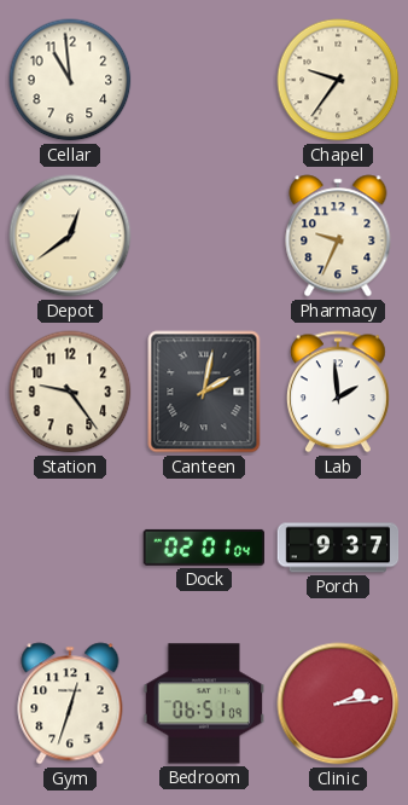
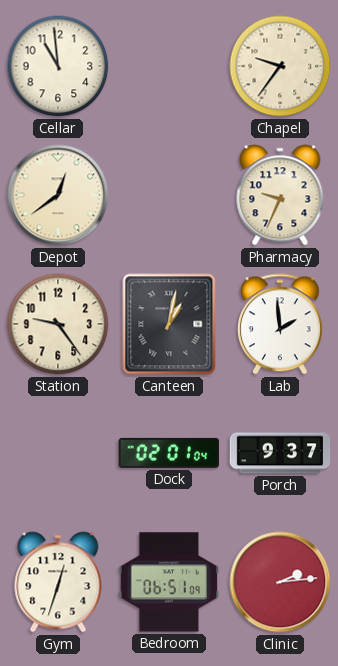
Canteen: 2:02 -> 1:02 (169, 324)
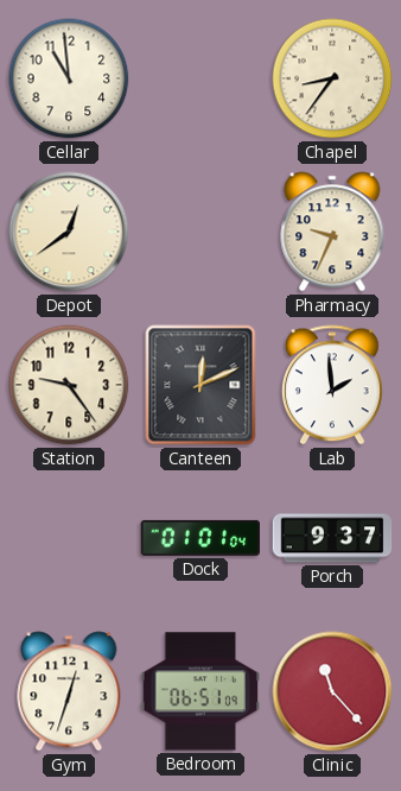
Chapel: 9:36 -> 8:36 (332, 78)
Canteen: 1:02 -> 12:11 (200, 385)
Dock: 02:01 -> 01:01 (199, 538)
Clinic: 2:14 -> 11:23 (332, 691)
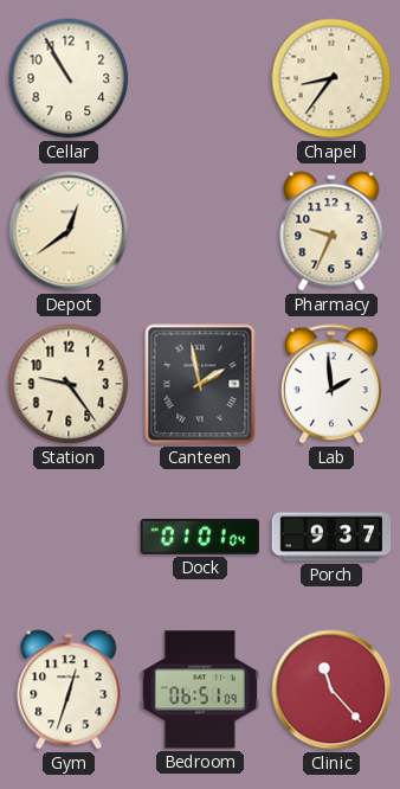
Cellar: 10:59 -> 10:55 (69, 78)
Canteen: 12:11 -> 1:58 (200, 384)
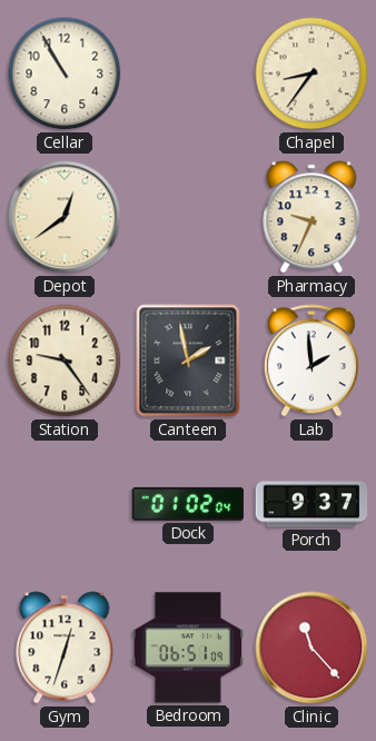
Dock: 01:01 -> 01:02 (187, 504)
